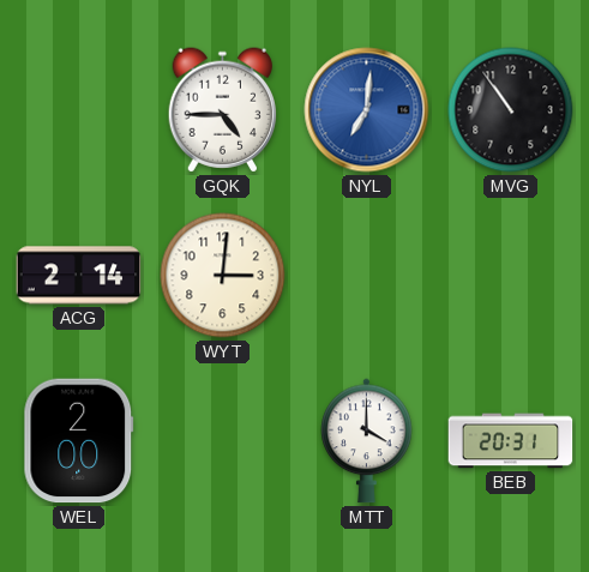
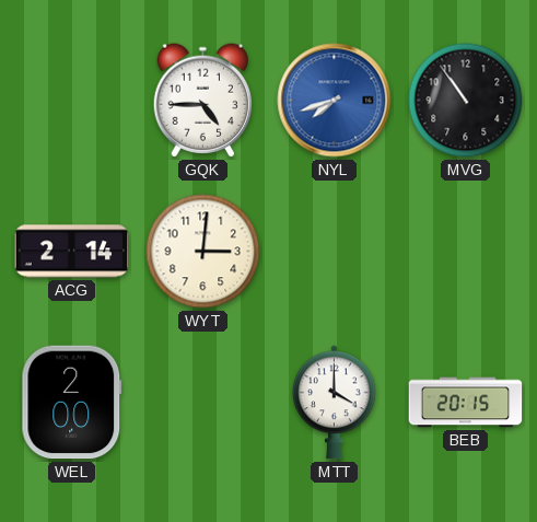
NYL: 7:01 -> 7:42 (335, 101)
BEB: 20:31 -> 20:15 (466, 403)
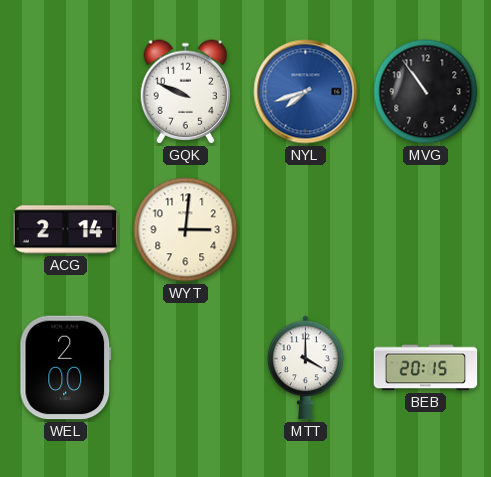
GQK: 4:45 -> 9:49 (185, 92)
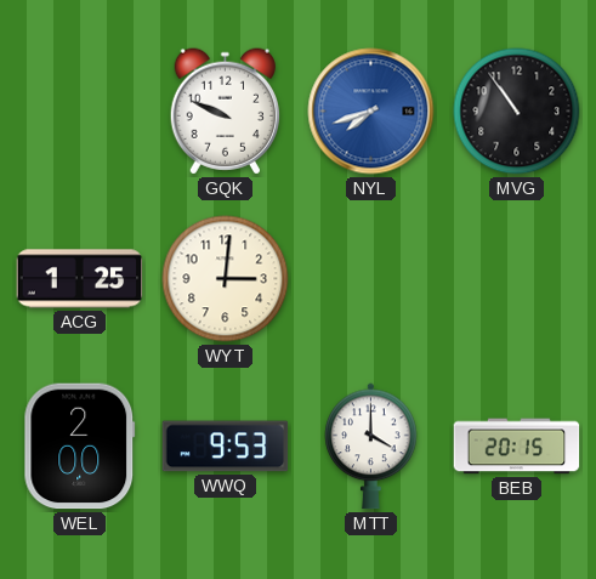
ACG: 2:14 -> 1:25 (80, 279)
WWQ: none -> 9:53 (226, 447)
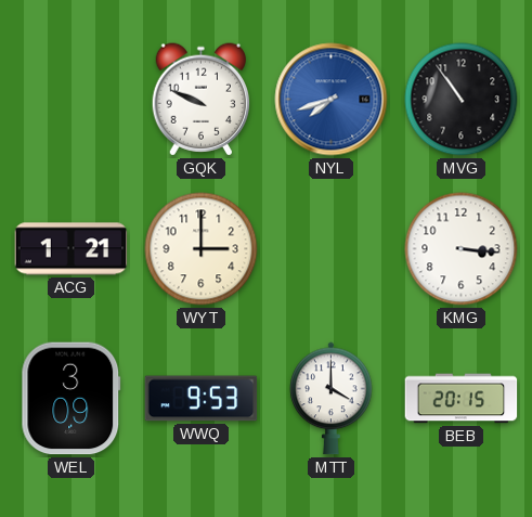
ACG: 1:25 -> 1:21 (72, 249)
WYT: 3:01 -> 3:00 (202, 249)
KMG: none -> 3:16 (462, 249)
WEL: 2:00 -> 3:09 (72, 399)
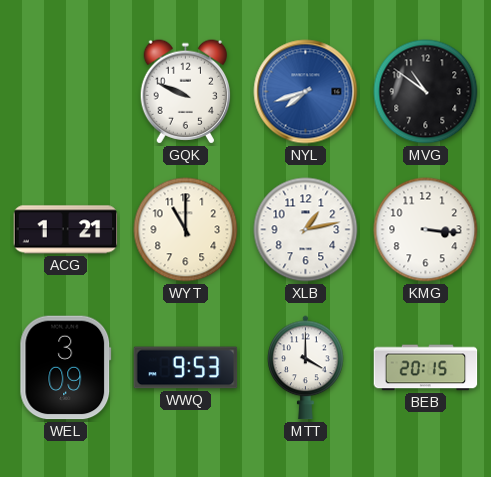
MVG: 10:54 -> 10:51 (426, 92)
WYT: 3:00 -> 11:00 (186, 230)
XLB: none -> 1:13 (306, 230)
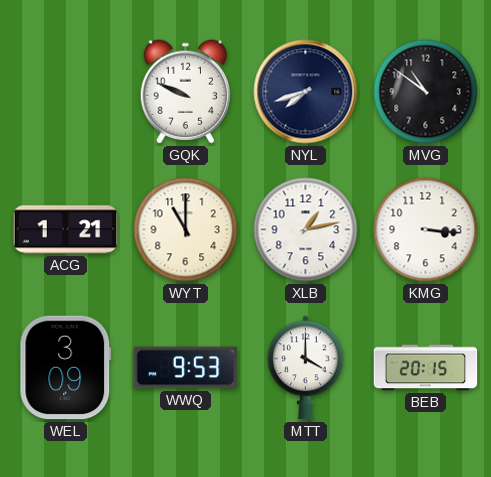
NYL dial: blue -> navy (306, 92)
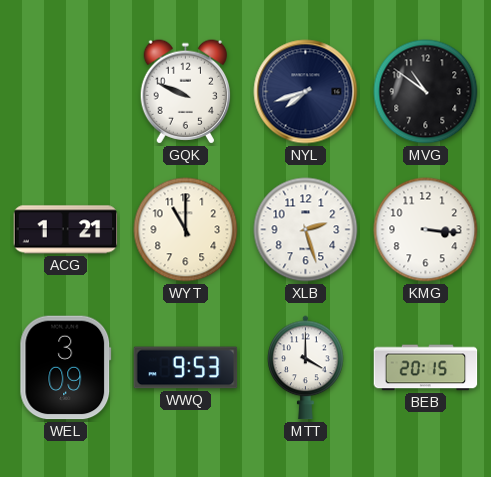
XLB: 1:13 -> 2:27 (306, 230)
